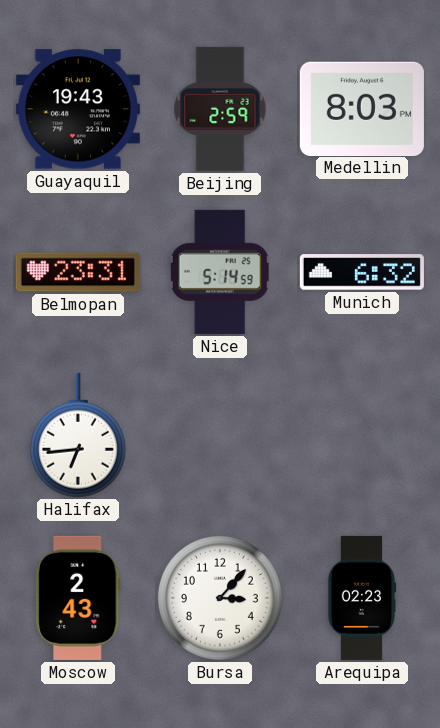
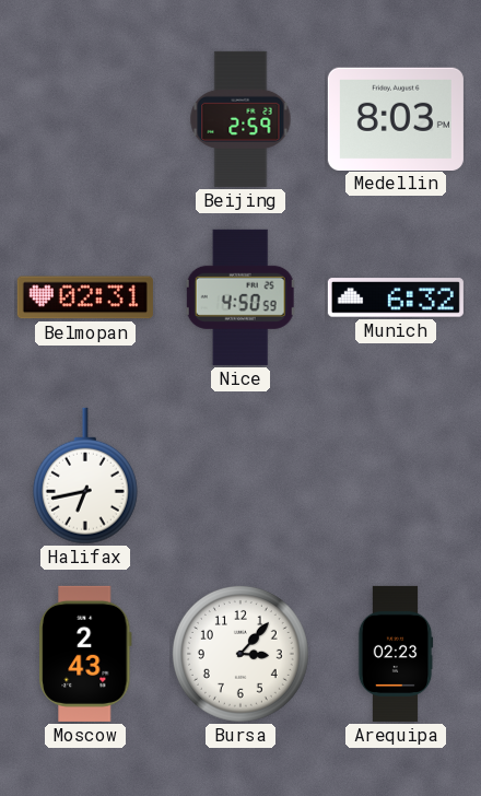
Guayaquil: 19:43 -> none (78, 109)
Belmopan: 23:31 -> 02:31 (85, 297)
Nice: 5:14 -> 4:50 (241, 297)
Halifax: 6:44 -> 6:43 (85, 476)
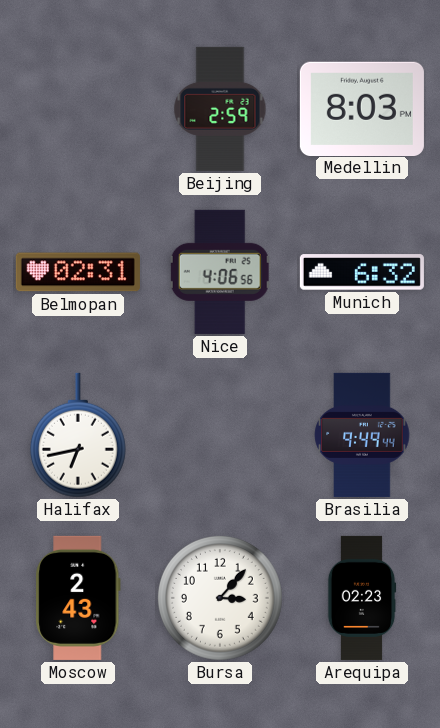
Nice: 4:50 -> 4:06 (220, 272)
Brasilia: none -> 9:49 (362, 435)
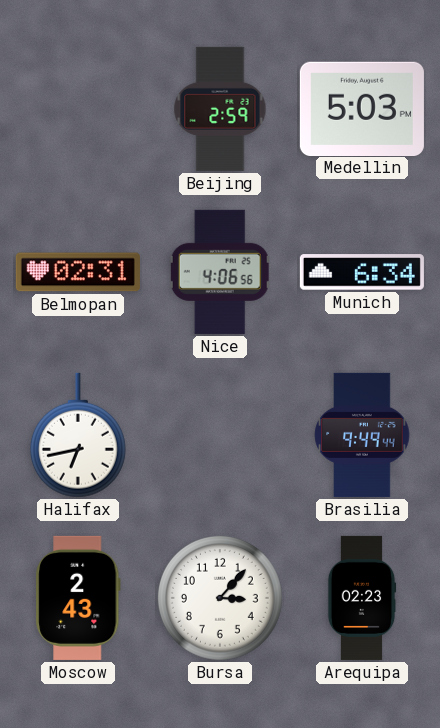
Medellin: 8:03 -> 5:03 (362, 108)
Munich: 6:32 -> 6:34 (362, 272)
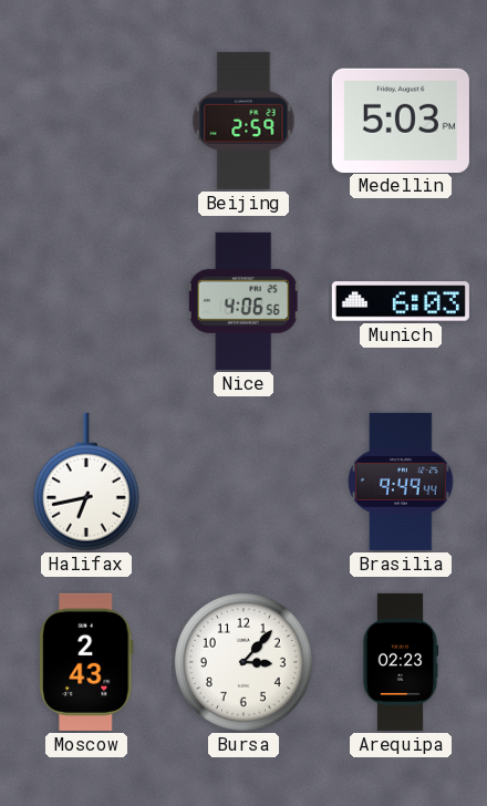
Belmopan: 02:31 -> none (78, 272)
Munich: 6:34 -> 6:03 (401, 301)
